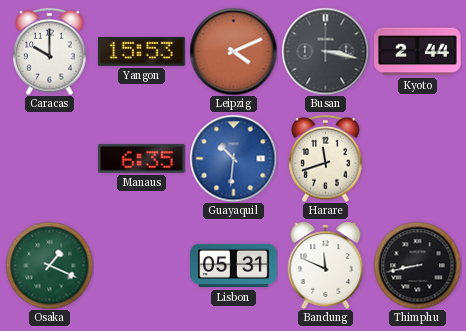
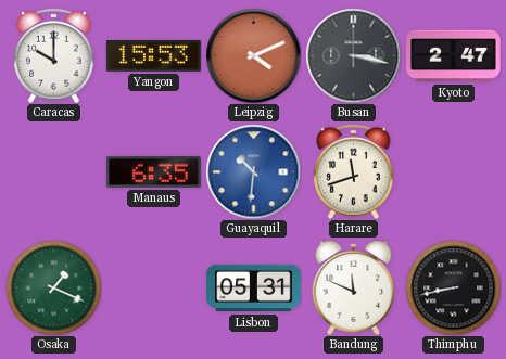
Kyoto: 2:44 -> 2:47 (454, 56)
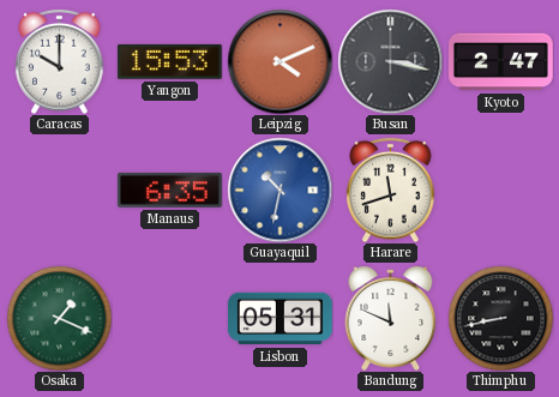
Guayaquil: 10:31 -> 10:32 (279, 190)
